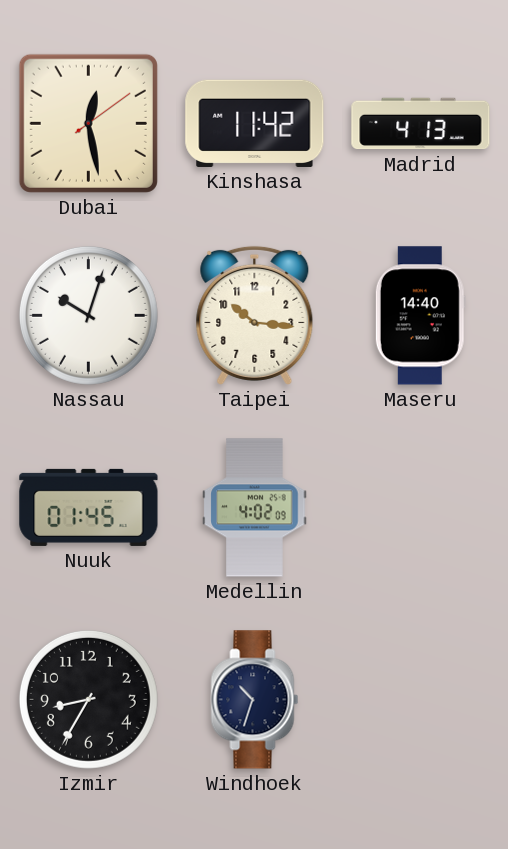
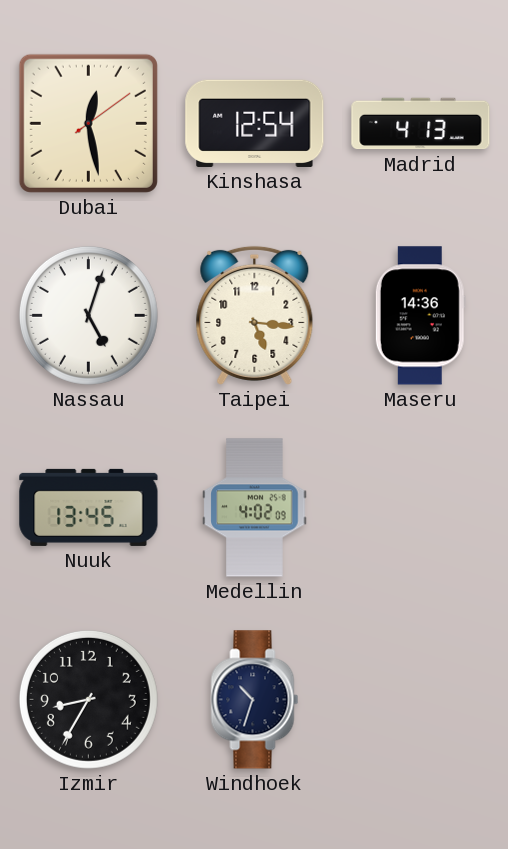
Kinshasa: 11:42 -> 12:54 (255, 123)
Nassau: 10:03 -> 5:03 (88, 315)
Taipei: 10:16 -> 5:16 (255, 315)
Maseru: 14:40 -> 14:36 (420, 316)
Nuuk: 01:45 -> 13:45 (89, 507)
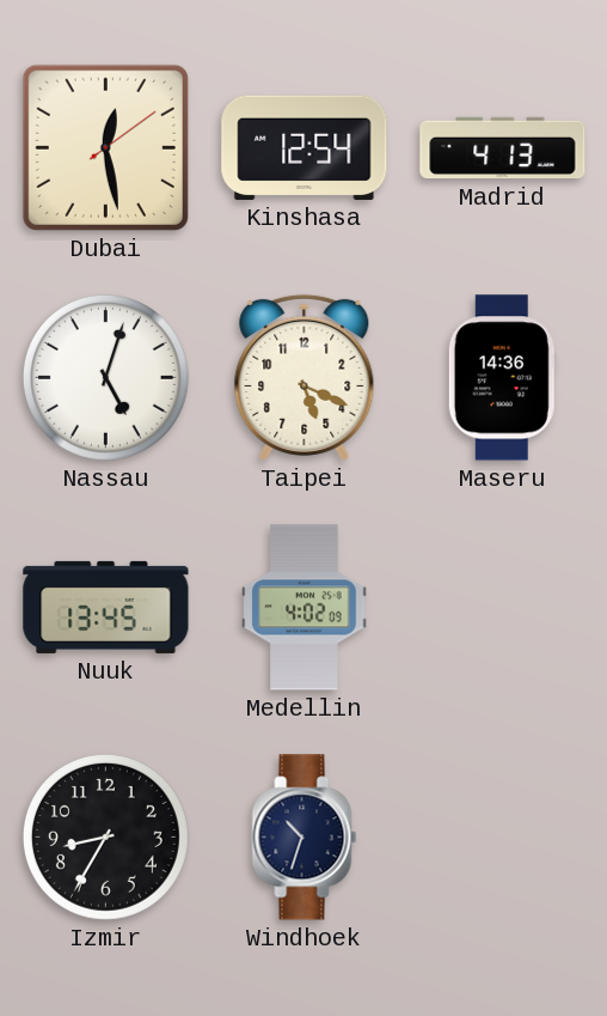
Taipei: 5:16 -> 5:19 (305, 377)
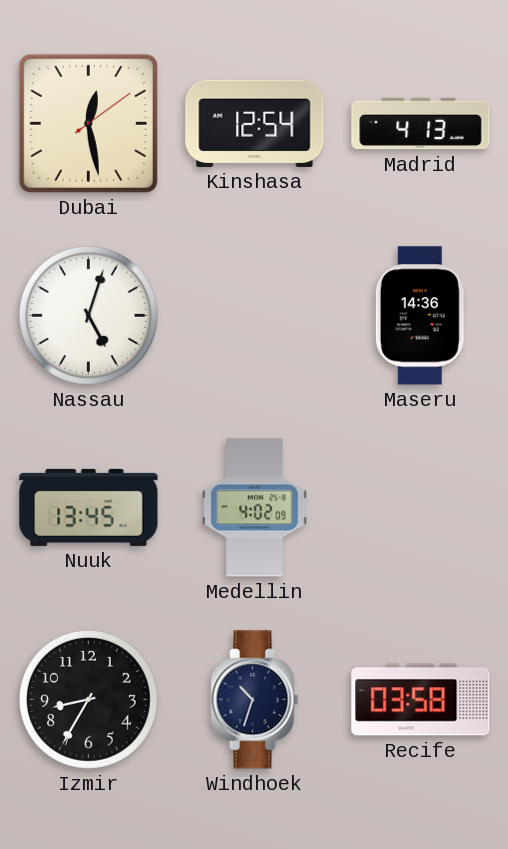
Taipei: 5:19 -> none (305, 377)
Recife: none -> 03:58 (421, 700)
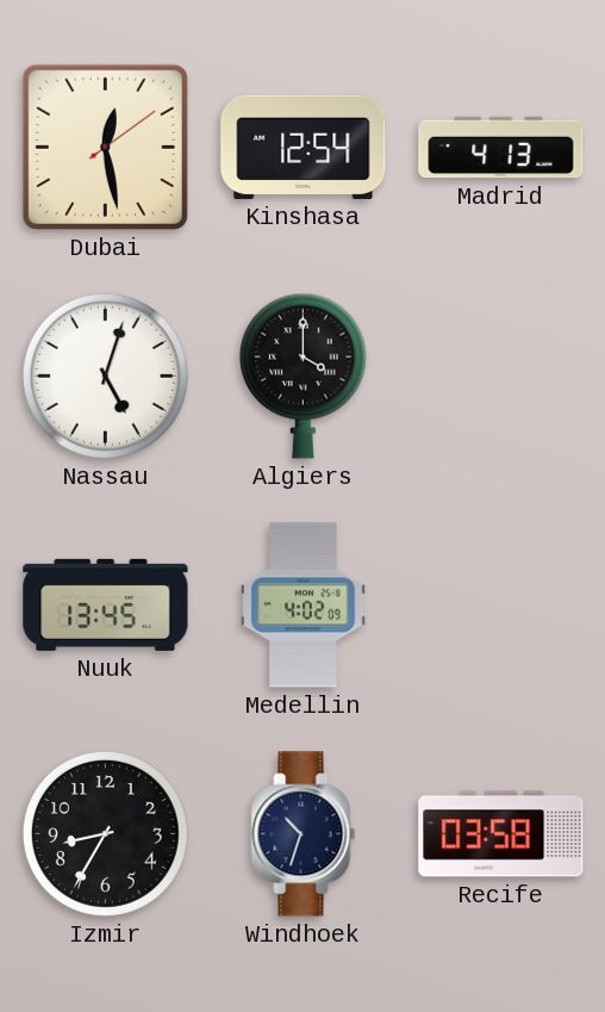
Algiers: none -> 4:00 (302, 375)
Maseru: 14:36 -> none (420, 316)
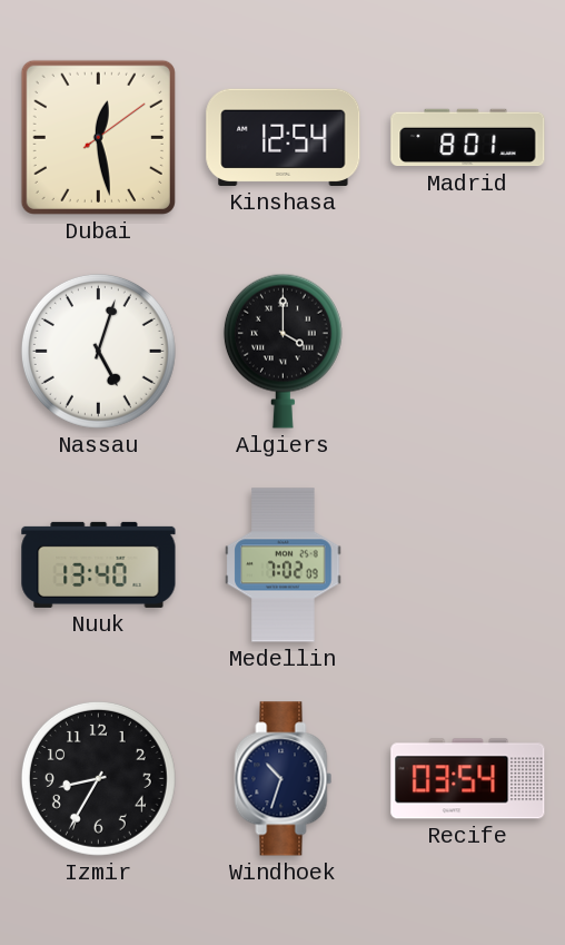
Madrid: 4:13 -> 8:01 (468, 138)
Nuuk: 13:45 -> 13:40 (99, 564)
Medellin: 4:02 -> 7:02 (284, 565)
Recife: 03:58 -> 03:54 (468, 779)
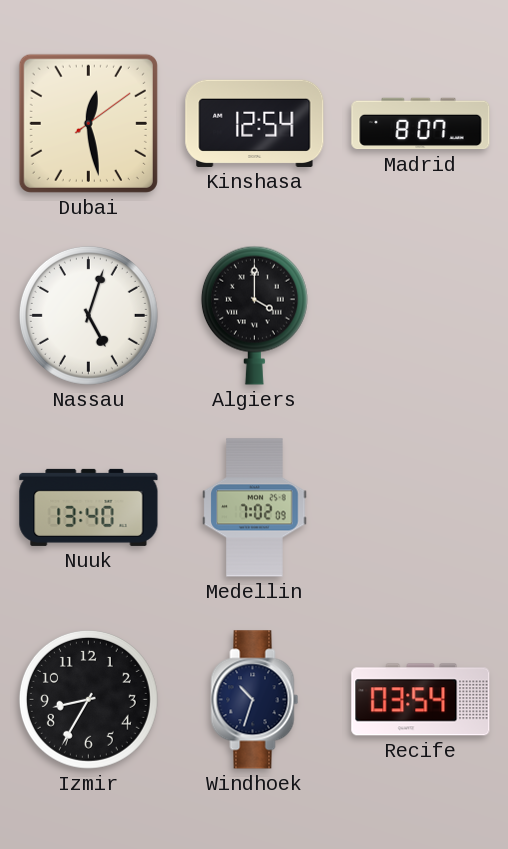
Madrid: 8:01 -> 8:07 (421, 124)
